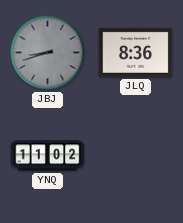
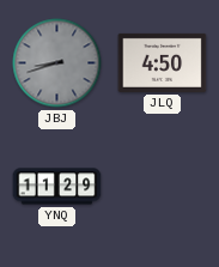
JLQ: 8:36 -> 4:50 (163, 62)
YNQ: 11:02 -> 11:29 (57, 187)
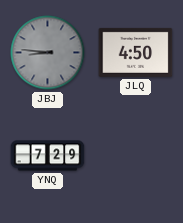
JBJ: 8:42 -> 8:46 (48, 53)
YNQ: 11:29 -> 7:29 (48, 156)
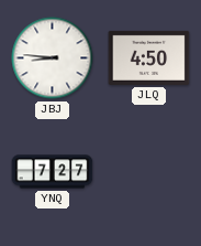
JBJ dial: grey -> white (53, 58)
YNQ: 7:29 -> 7:27 (53, 172)
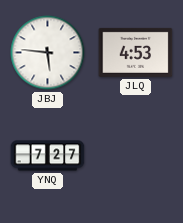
JBJ: 8:46 -> 5:46 (48, 53)
JLQ: 4:50 -> 4:53 (136, 52)
